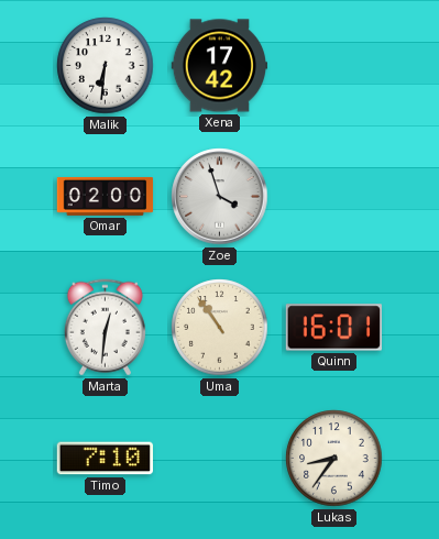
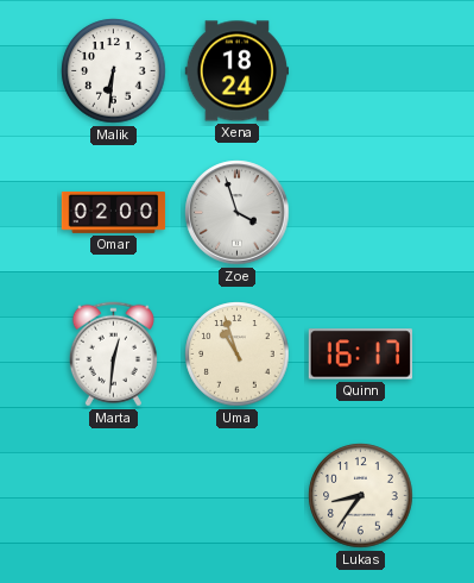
Xena: 17:42 -> 18:24 (238, 71)
Uma: 10:54 -> 10:57 (238, 355)
Quinn: 16:01 -> 16:17 (360, 355)
Timo: 7:10 -> none (105, 459)
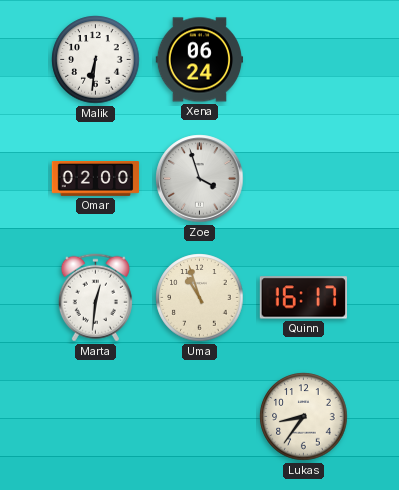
Xena: 18:24 -> 06:24 (200, 60)
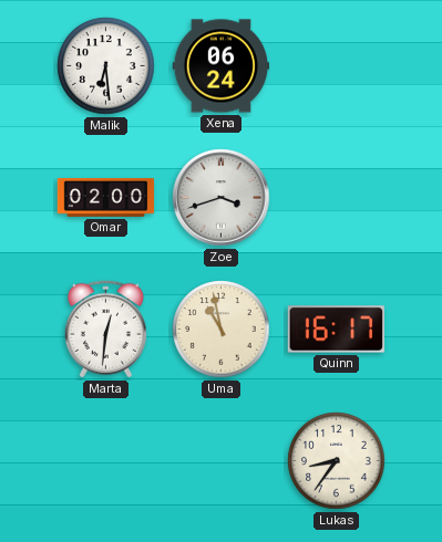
Malik: 6:31 -> 6:29 (106, 66)
Zoe: 3:57 -> 3:42 (222, 198)
Uma: 10:57 -> 10:58 (222, 330)
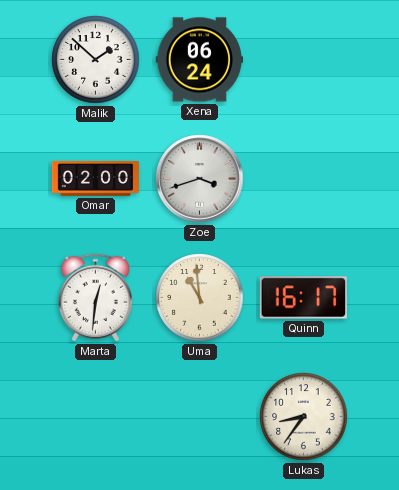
Malik: 6:29 -> 1:52 (96, 60)
Uma: 10:58 -> 10:59 (200, 298)
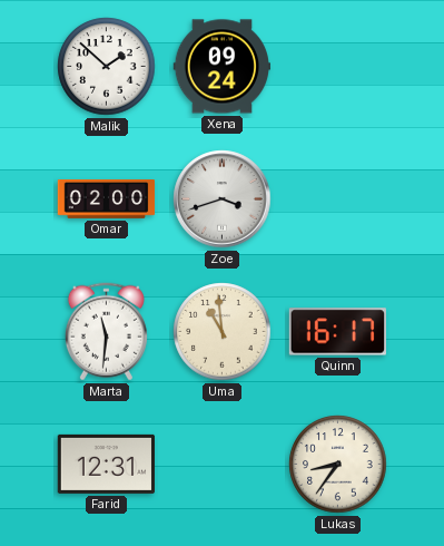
Xena: 06:24 -> 09:24 (223, 67)
Marta: 12:31 -> 11:31 (106, 332)
Farid: none -> 12:31 (106, 464)
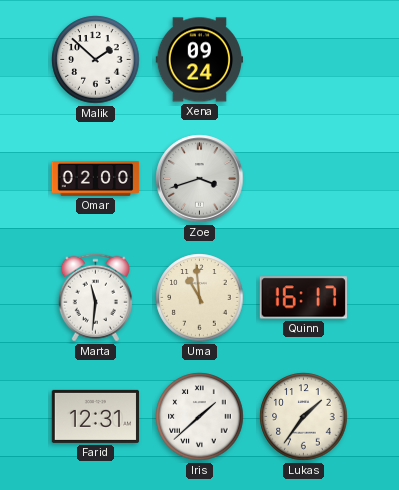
Iris: none -> 1:38 (200, 417)
Lukas: 8:36 -> 1:36 (304, 417)
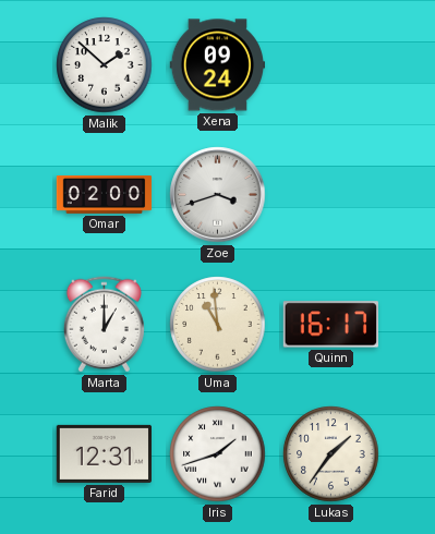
Marta: 11:31 -> 1:00 (104, 325)
Iris: 1:38 -> 1:42 (218, 454)
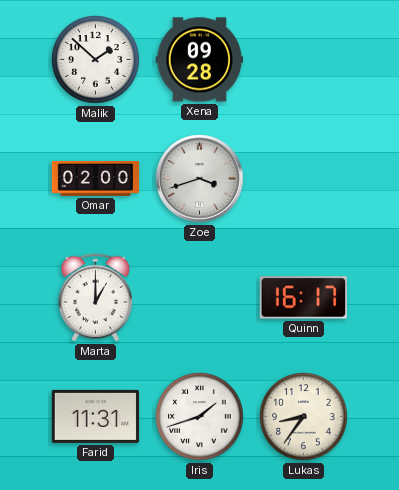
Xena: 09:24 -> 09:28 (200, 60)
Uma: 10:59 -> none (218, 325)
Farid: 12:31 -> 11:31 (95, 416)
Lukas: 1:36 -> 8:36 (304, 417)
